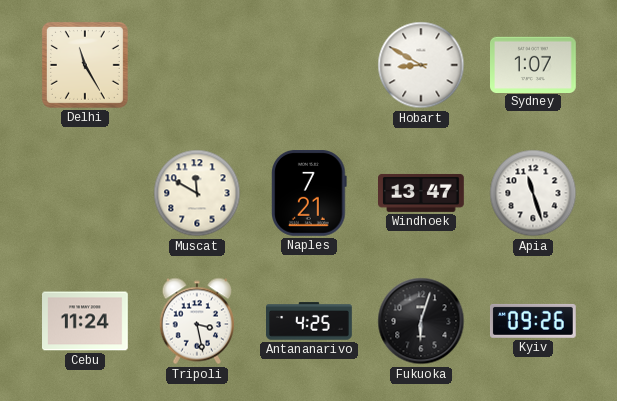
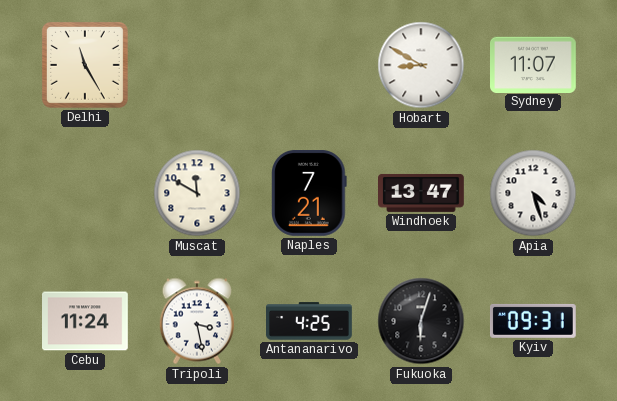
Sydney: 1:07 -> 11:07 (534, 64)
Apia: 11:27 -> 4:27 (533, 193)
Kyiv: 09:26 -> 09:31 (533, 321)
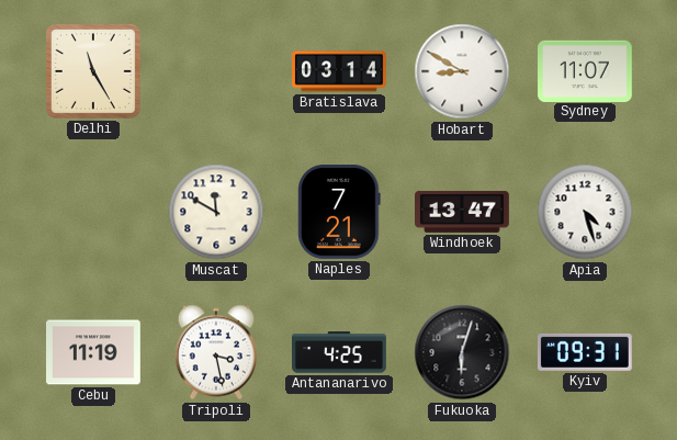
Bratislava: none -> 03:14 (340, 71)
Cebu: 11:24 -> 11:19 (94, 352)
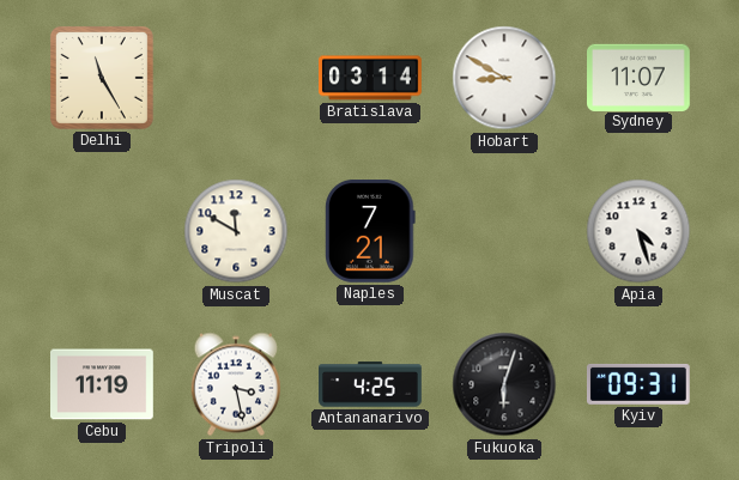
Windhoek: 13:47 -> none (463, 212)
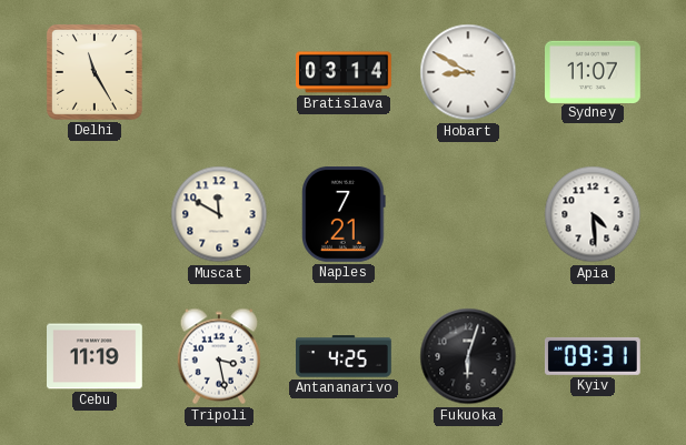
Apia: 4:27 -> 4:29 (593, 214)
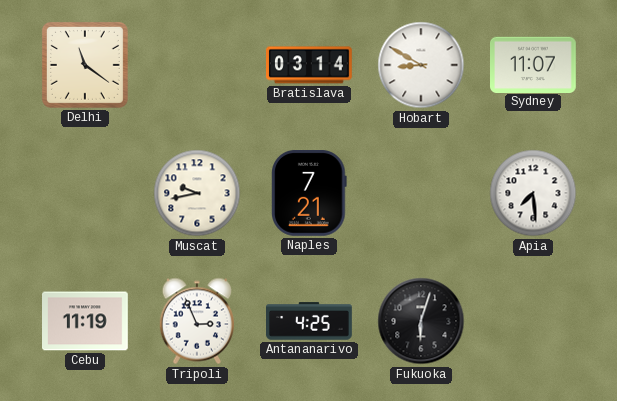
Delhi: 11:25 -> 11:21 (85, 65)
Muscat: 11:50 -> 9:43 (197, 193)
Apia: 4:29 -> 7:29 (533, 193)
Tripoli: 3:28 -> 2:56 (196, 321)
Kyiv: 09:31 -> none (593, 356)
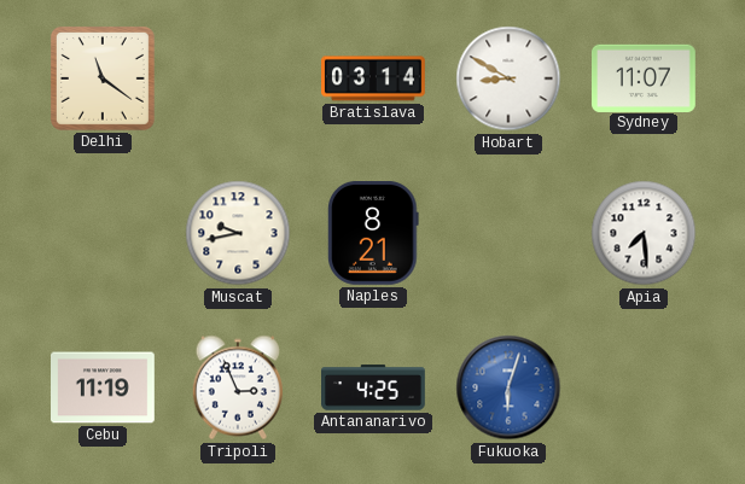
Naples: 7:21 -> 8:21 (373, 234)
Fukuoka dial: black -> blue (508, 387)
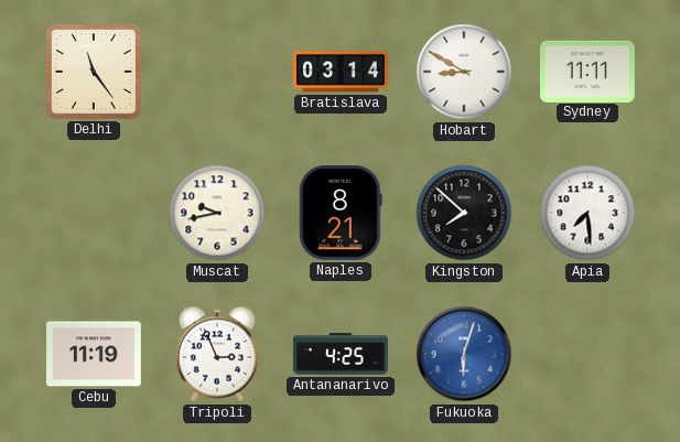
Delhi: 11:21 -> 11:24 (94, 72)
Sydney: 11:07 -> 11:11 (589, 71)
Kingston: none -> 7:52 (464, 213)
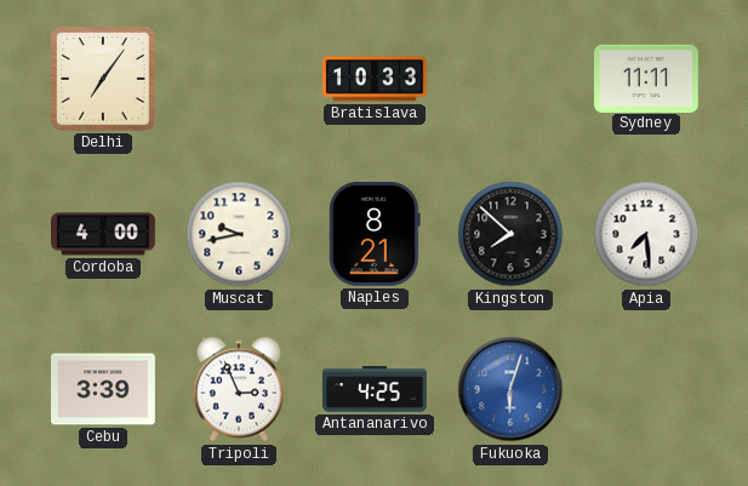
Delhi: 11:24 -> 7:06 (103, 79)
Bratislava: 03:14 -> 10:33 (376, 79)
Hobart: 8:50 -> none (464, 72)
Cordoba: none -> 4:00 (103, 234)
Cebu: 11:19 -> 3:39 (104, 389)
